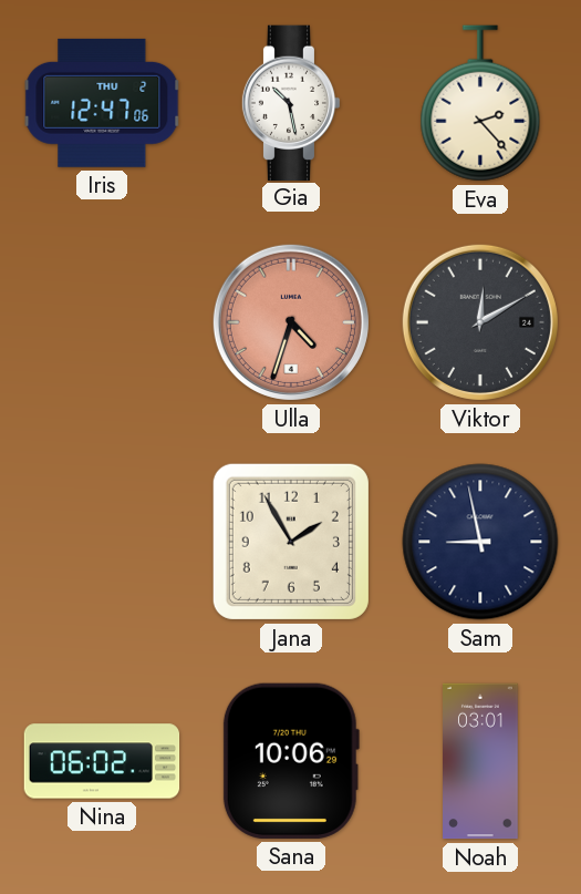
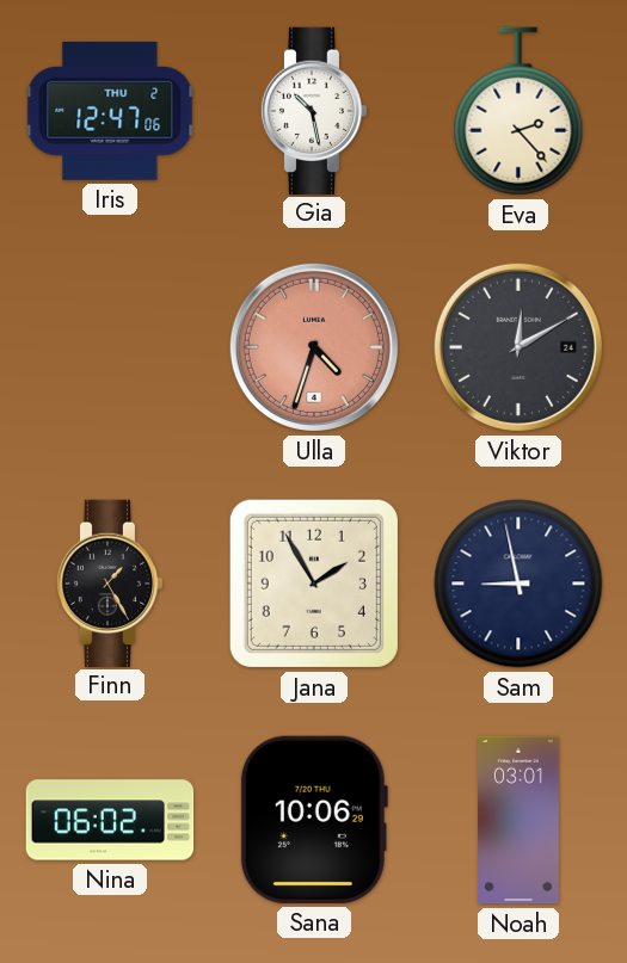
Finn: none -> 1:25 (110, 582)
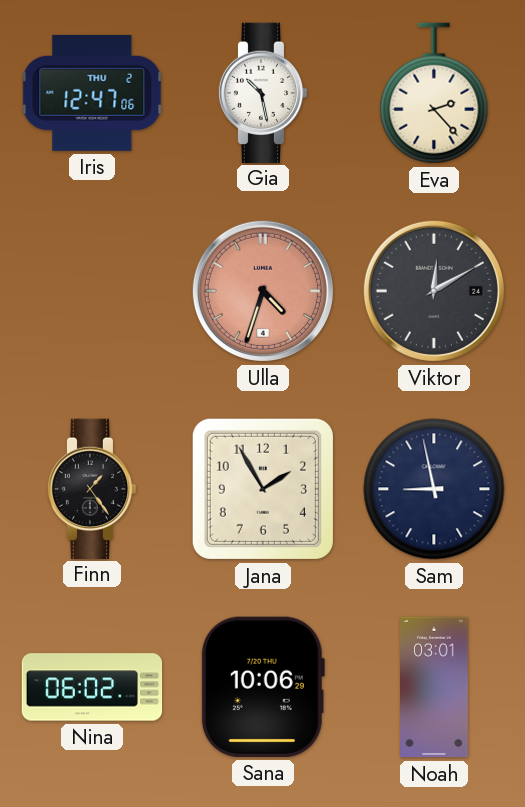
Finn: 1:25 -> 1:24 (92, 488)
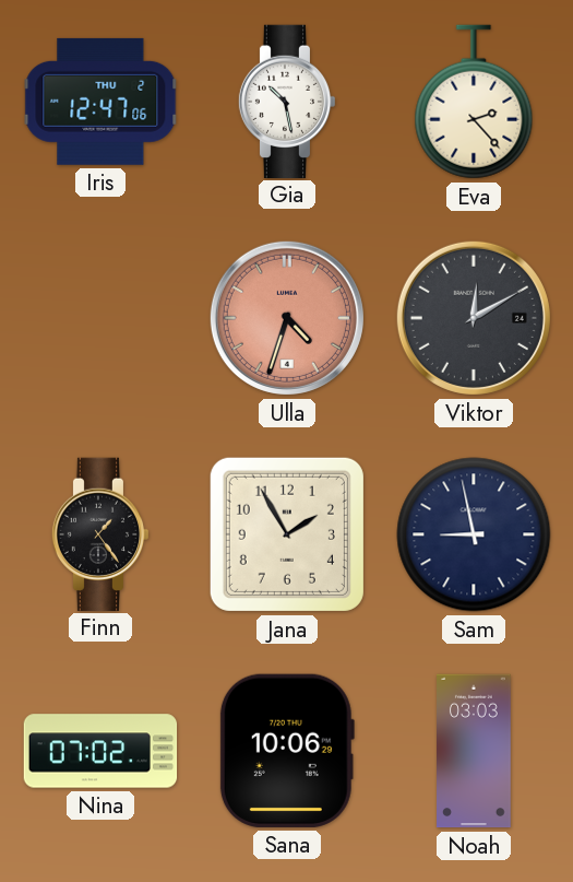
Nina: 06:02 -> 07:02 (100, 751)
Noah: 03:01 -> 03:03 (475, 751)
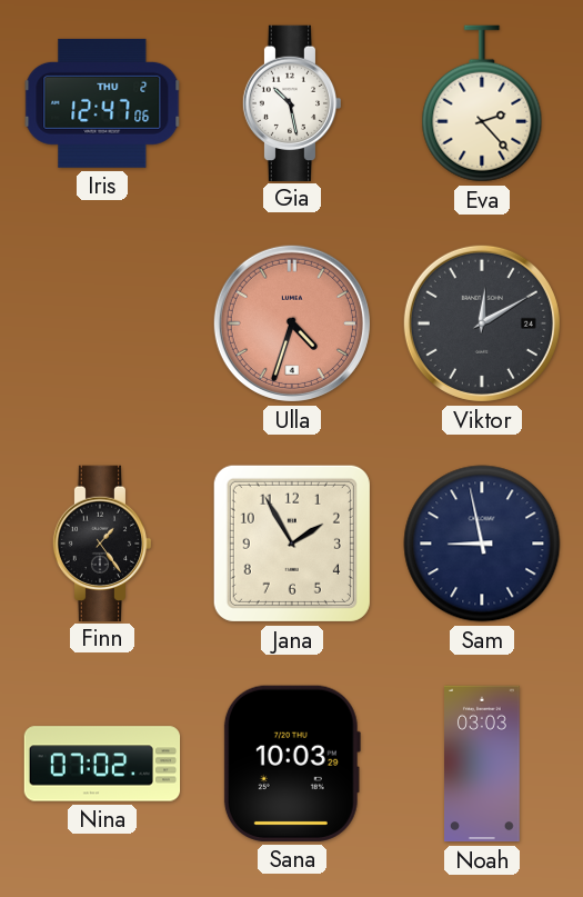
Sana: 10:06 -> 10:03 (292, 764)
